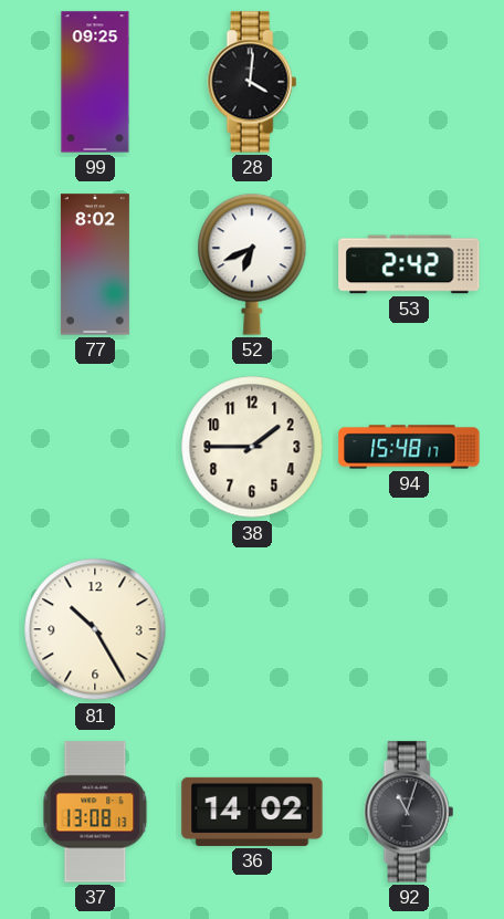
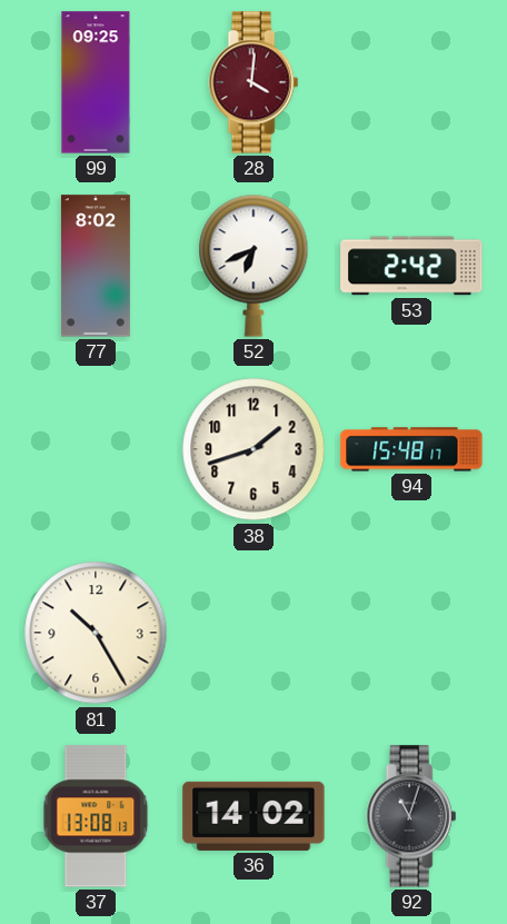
28 dial: black -> burgundy (254, 82)
38: 1:45 -> 1:42 (254, 449)
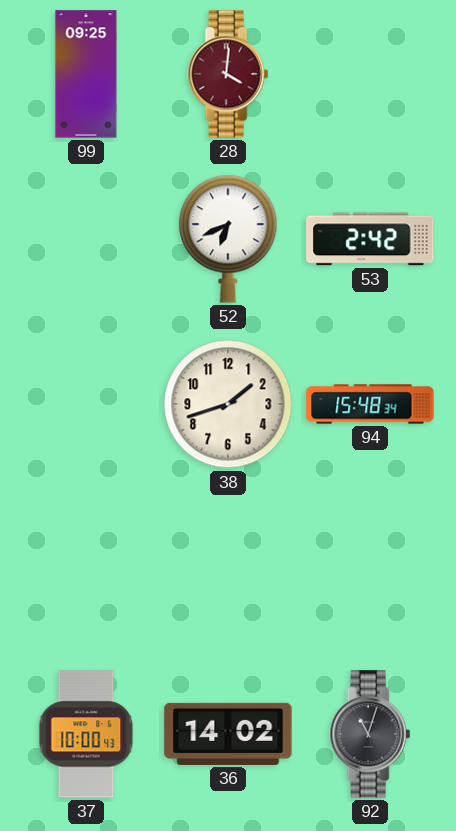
77: 8:02 -> none (96, 266)
94: 15:48:17 -> 15:48:34 (370, 404)
81: 10:25 -> none (96, 633)
37: 13:08 -> 10:00 (86, 734)
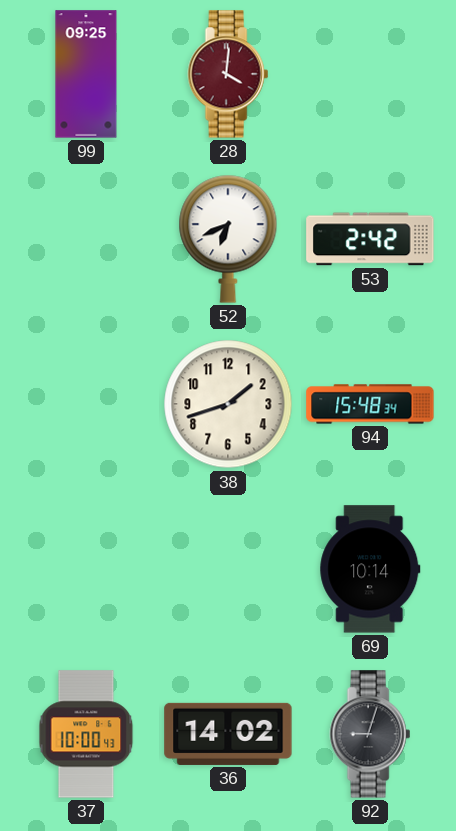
69: none -> 10:14 (370, 569)
92: 11:03 -> 9:03 (370, 734)
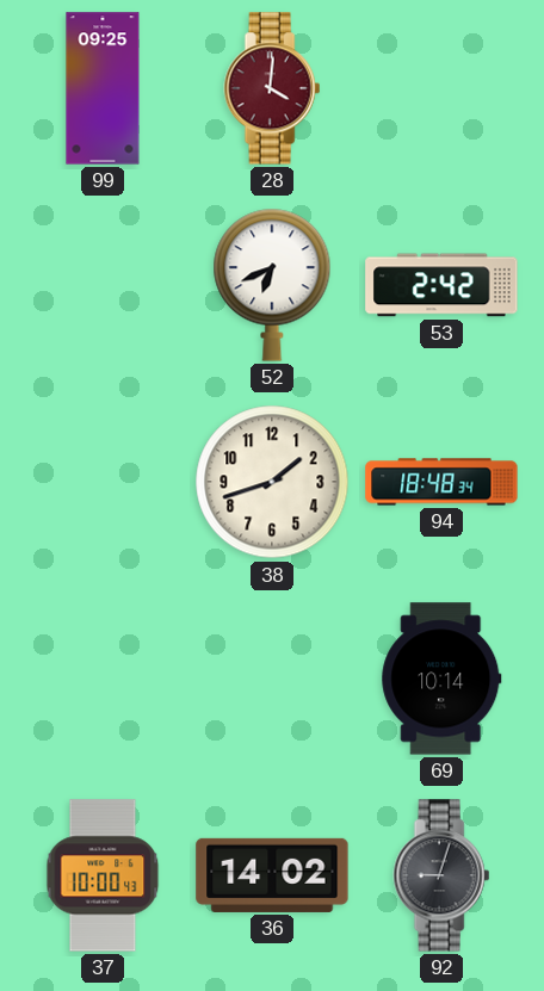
94: 15:48 -> 18:48 (441, 482)
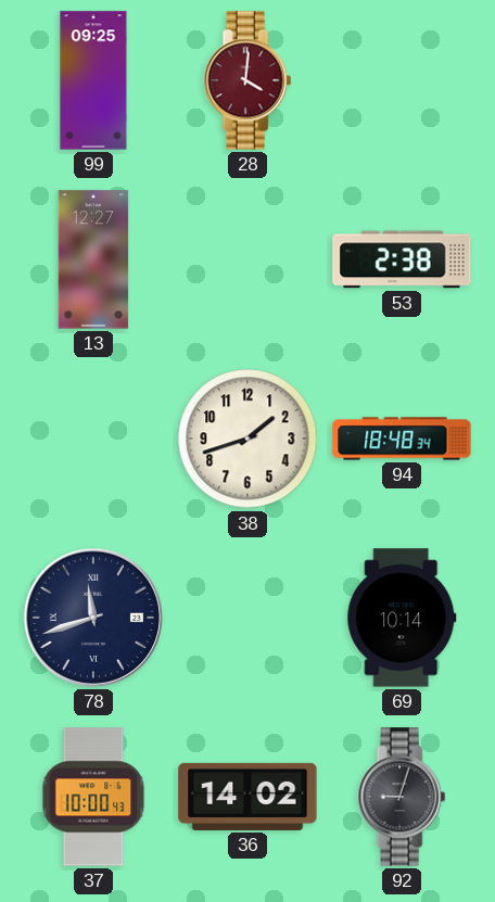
13: none -> 12:27 (93, 259)
52: 6:41 -> none (272, 285)
53: 2:42 -> 2:38 (402, 259)
78: none -> 11:42 (93, 618)
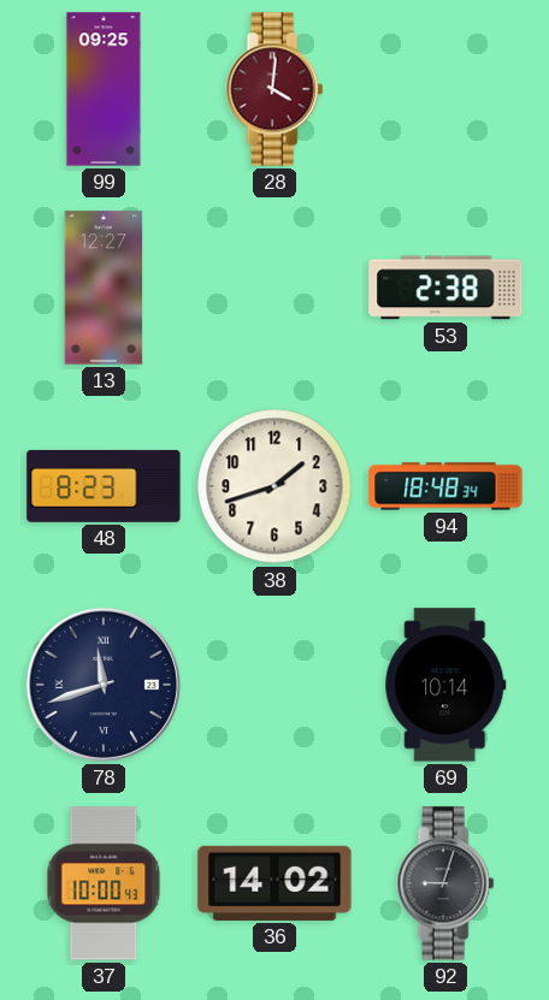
48: none -> 8:23 (104, 486)
